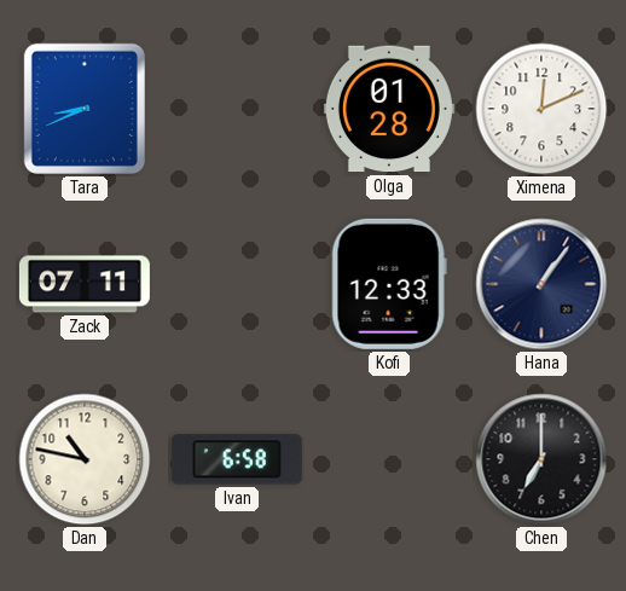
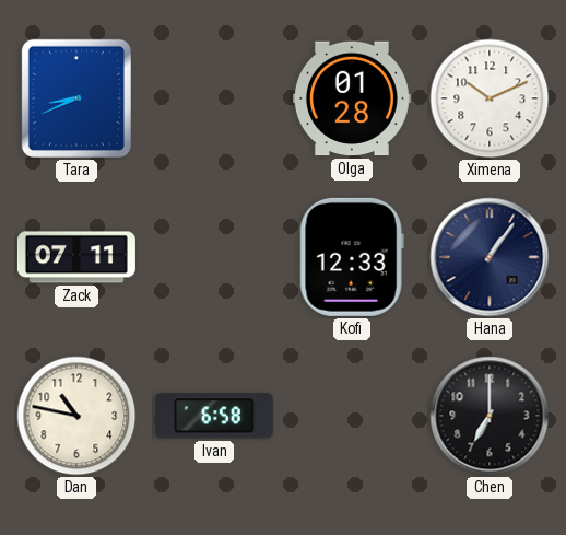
Ximena: 12:11 -> 10:11 (490, 98)
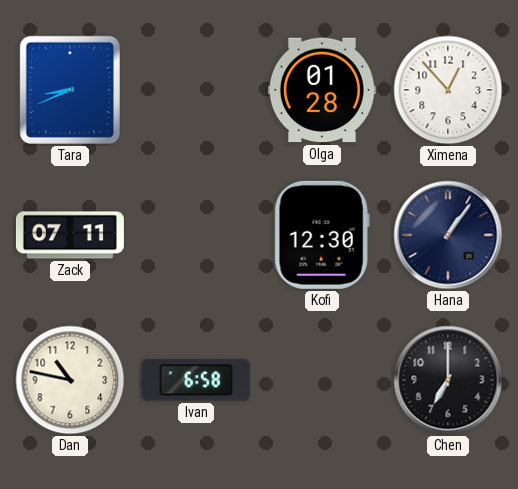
Ximena: 10:11 -> 12:53 (448, 90)
Kofi: 12:33 -> 12:30 (322, 235)
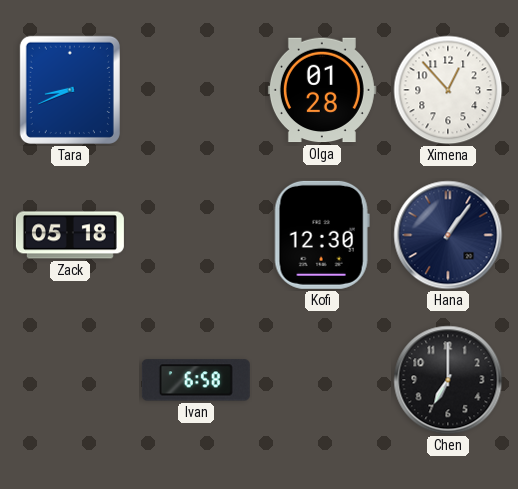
Zack: 07:11 -> 05:18 (70, 235)
Dan: 10:47 -> none (70, 380)
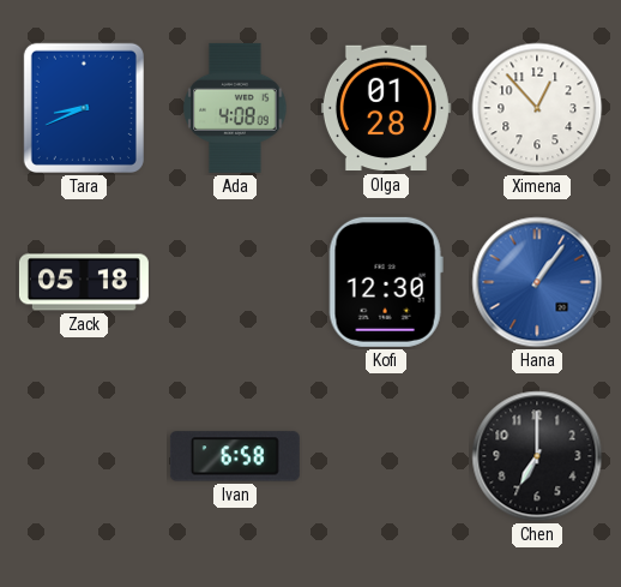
Ada: none -> 4:08 (235, 108)
Hana dial: navy -> blue (537, 282)
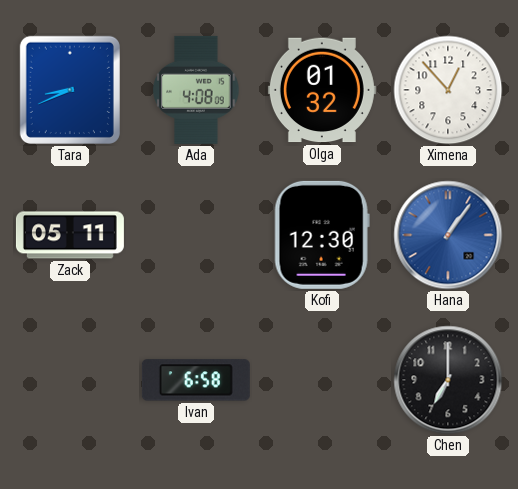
Olga: 01:28 -> 01:32 (322, 90)
Zack: 05:18 -> 05:11 (70, 235)
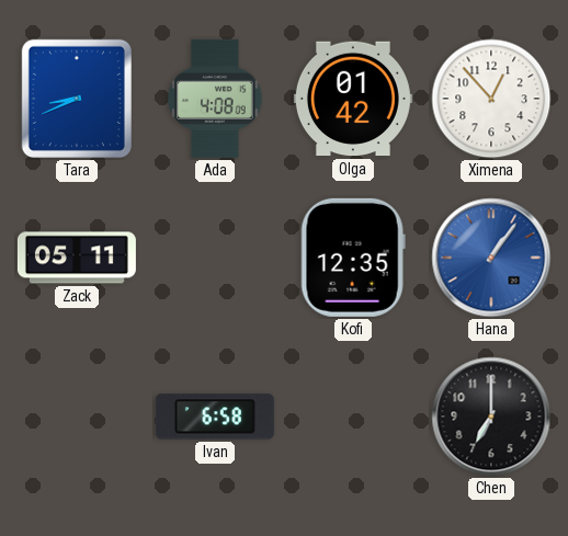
Olga: 01:32 -> 01:42 (353, 99)
Kofi: 12:30 -> 12:35 (353, 258)
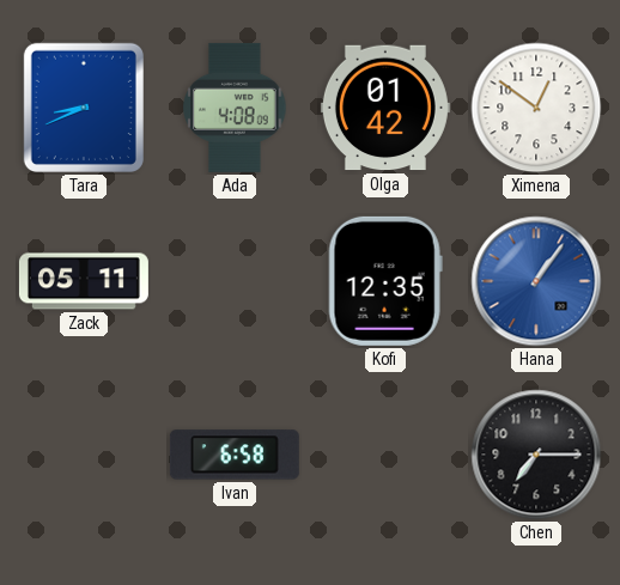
Ximena: 12:53 -> 12:51 (536, 108)
Chen: 7:00 -> 7:15 (536, 455)
